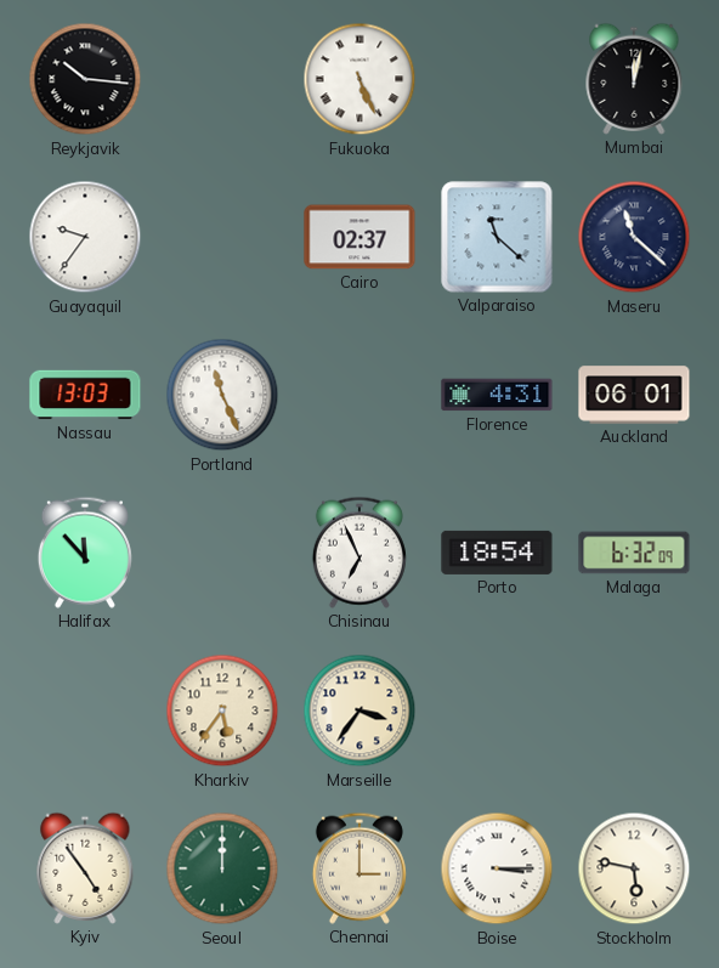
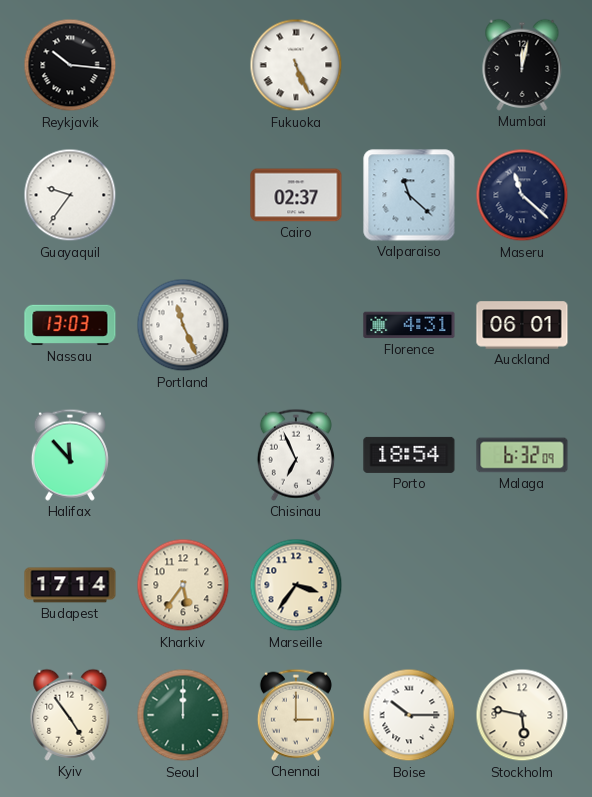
Budapest: none -> 17:14 (70, 585)
Boise: 3:15 -> 10:15 (409, 715)
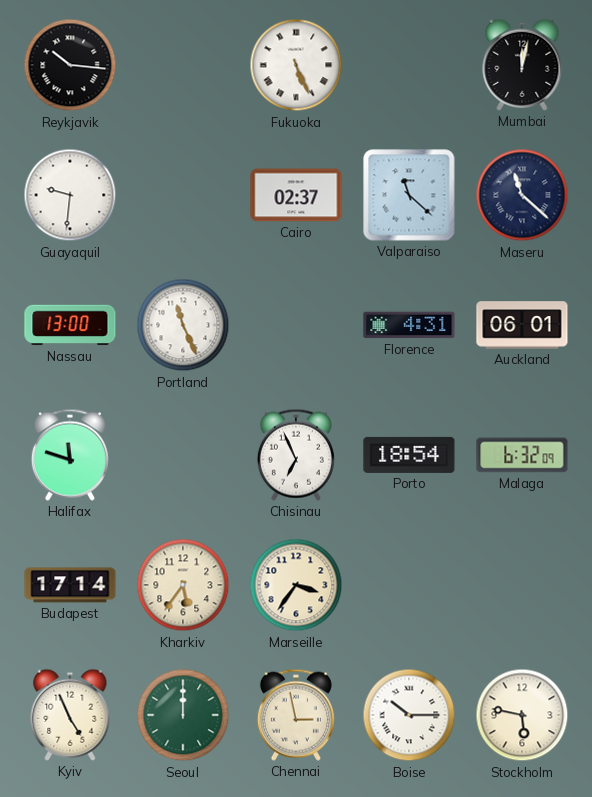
Guayaquil: 9:36 -> 9:31 (70, 195)
Nassau: 13:03 -> 13:00 (70, 325)
Halifax: 11:53 -> 11:48 (70, 455)
Kyiv: 4:54 -> 4:56 (70, 715)
Chennai: 3:00 -> 2:58 (296, 715)
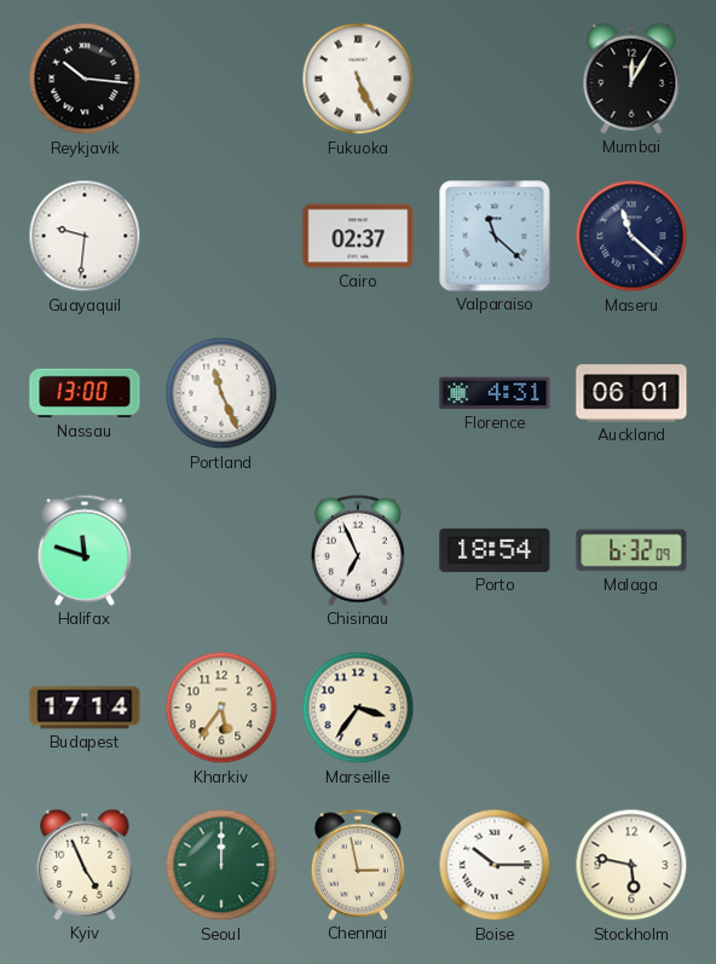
Mumbai: 12:02 -> 12:05 (631, 79)
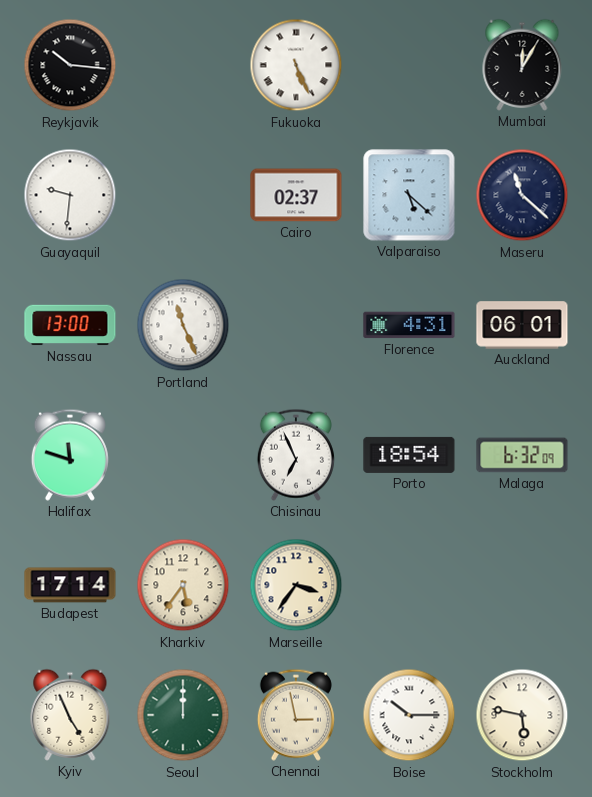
Valparaiso: 11:22 -> 5:22 (409, 195)
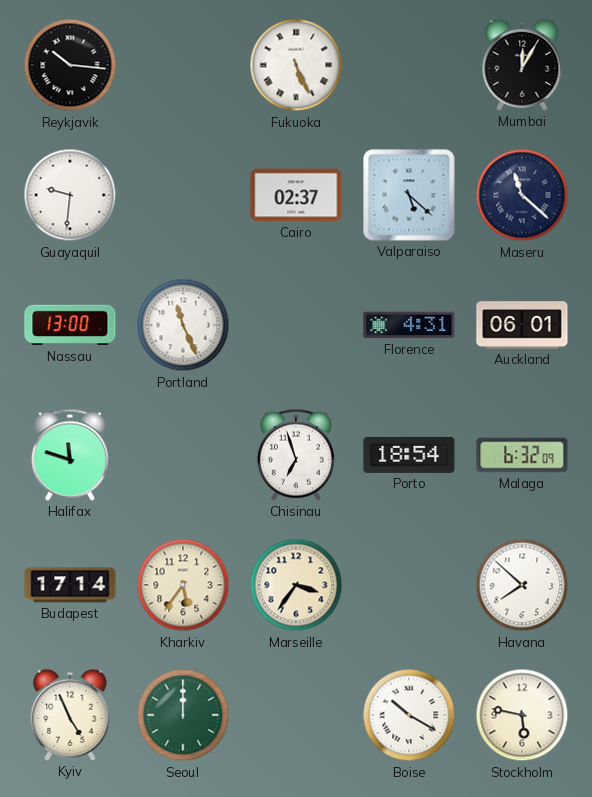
Chisinau: 6:56 -> 6:57 (296, 455)
Havana: none -> 7:52 (522, 585)
Chennai: 2:58 -> none (296, 715)
Boise: 10:15 -> 10:20 (409, 715)
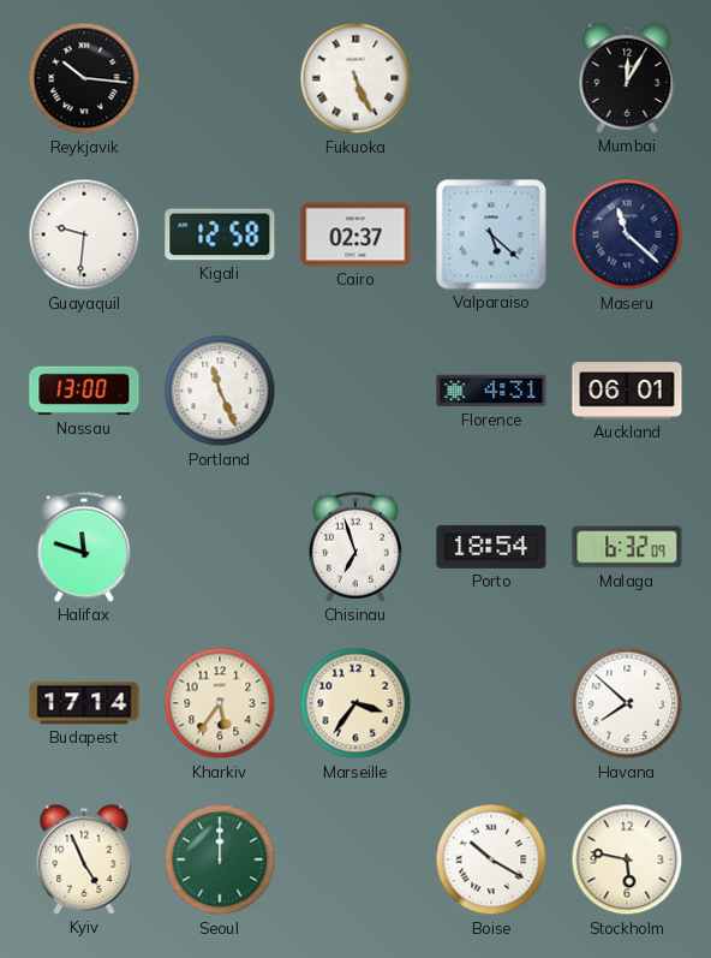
Kigali: none -> 12:58 (220, 234)
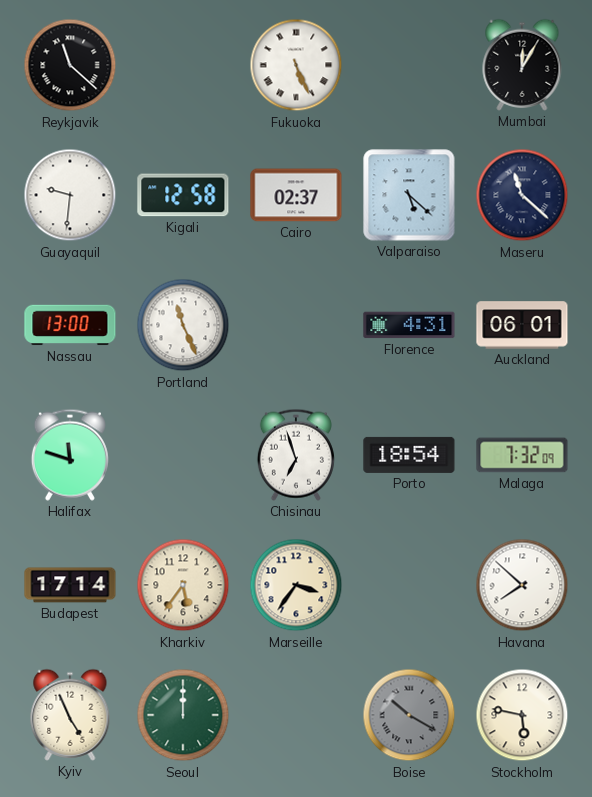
Reykjavik: 10:16 -> 11:22 (70, 65)
Malaga: 6:32 -> 7:32 (522, 455)
Boise dial: white -> grey (409, 715)
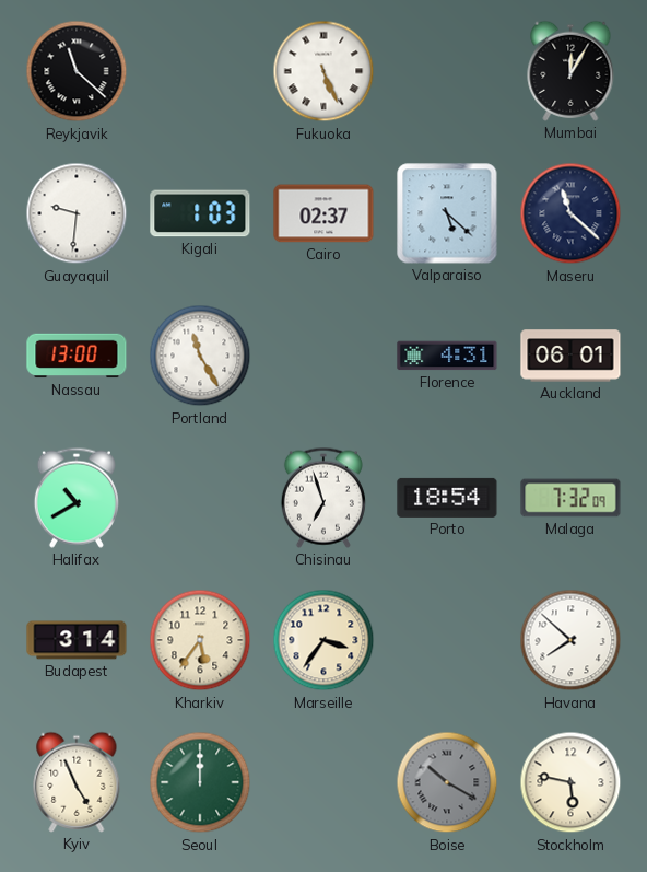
Kigali: 12:58 -> 1:03 (200, 213)
Portland: 11:26 -> 11:25 (200, 356)
Halifax: 11:48 -> 10:40 (77, 498)
Budapest: 17:14 -> 3:14 (77, 640)
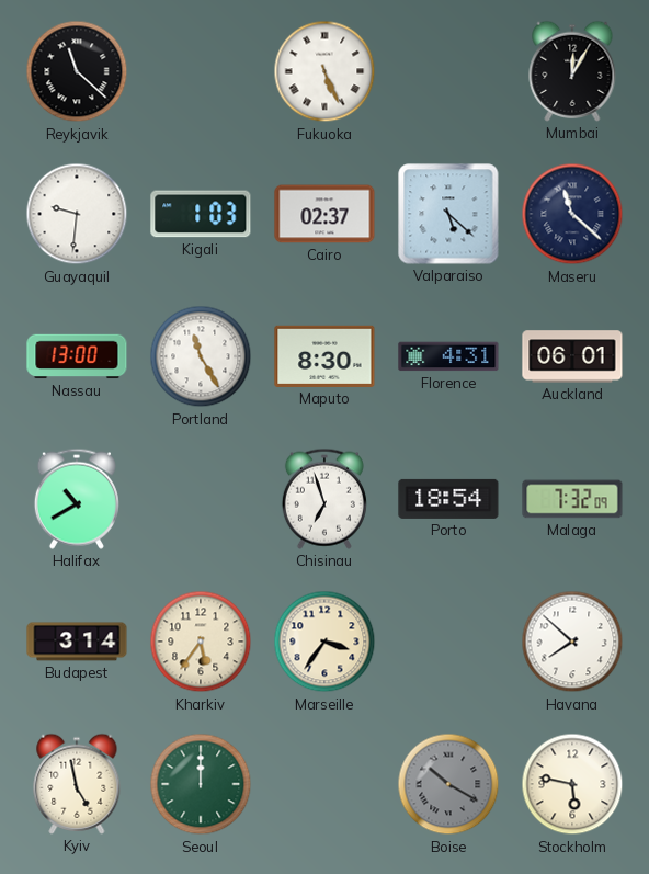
Maputo: none -> 8:30 (324, 356)
Kyiv: 4:56 -> 4:58 (77, 784)
